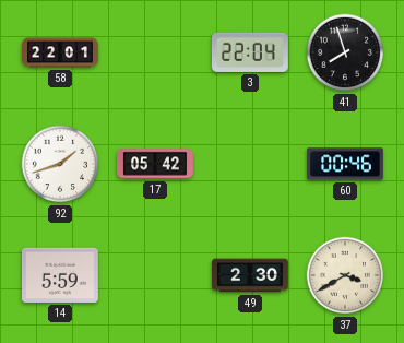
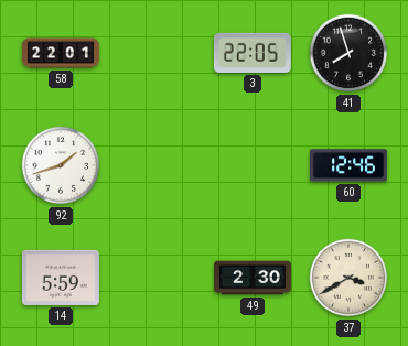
3: 22:04 -> 22:05 (253, 53)
17: 05:42 -> none (156, 164)
60: 00:46 -> 12:46 (348, 165)
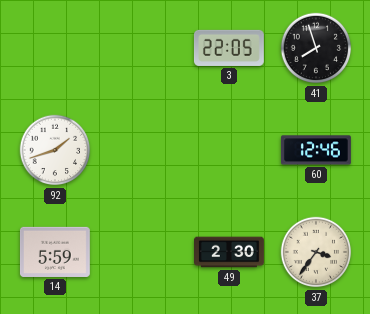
58: 22:01 -> none (62, 53)
37: 3:40 -> 3:36 (316, 252)
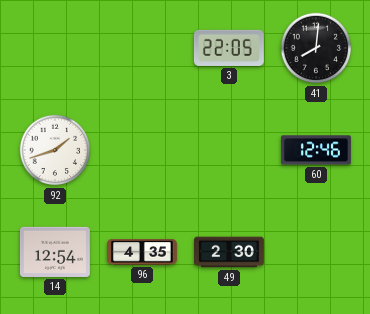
41: 7:57 -> 8:01 (316, 48)
14: 5:59 -> 12:54 (55, 252)
96: none -> 4:35 (143, 252)
37: 3:36 -> none (316, 252)
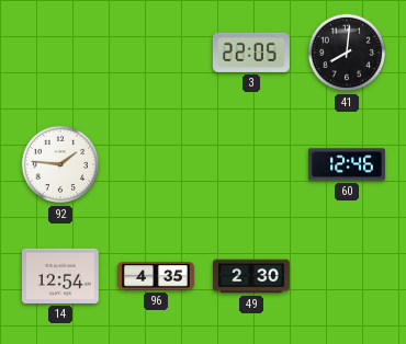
92: 1:42 -> 1:46 (60, 164)
